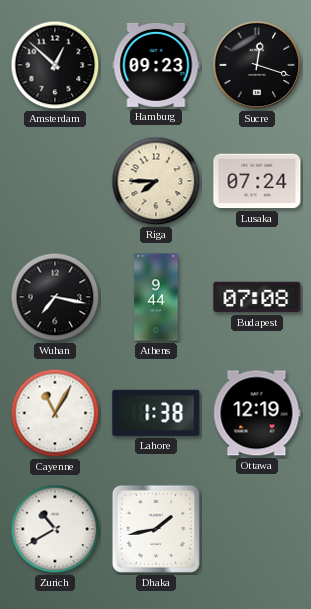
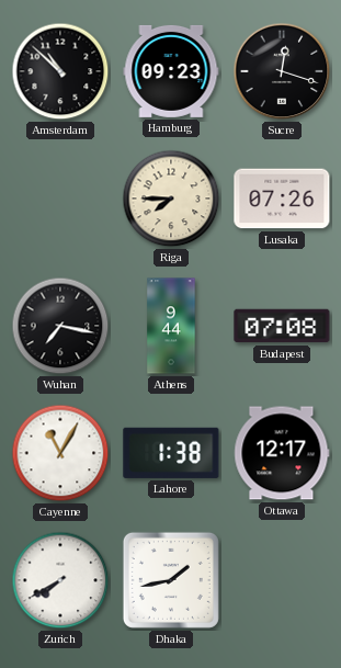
Amsterdam: 12:52 -> 10:52 (60, 71)
Lusaka: 07:24 -> 07:26 (282, 199)
Ottawa: 12:19 -> 12:17 (282, 453)
Zurich: 10:40 -> 7:40 (60, 580)
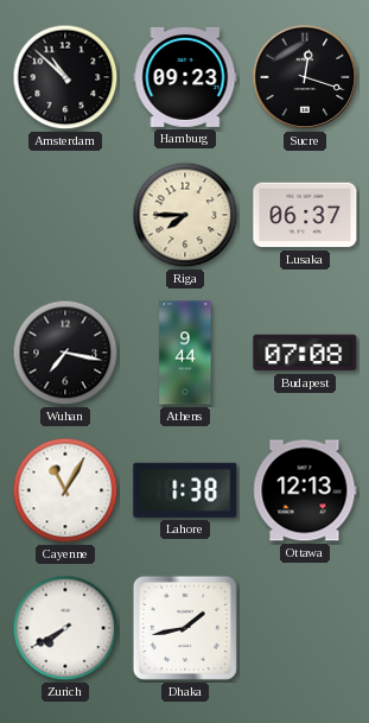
Lusaka: 07:26 -> 06:37 (305, 215)
Ottawa: 12:17 -> 12:13 (305, 490)
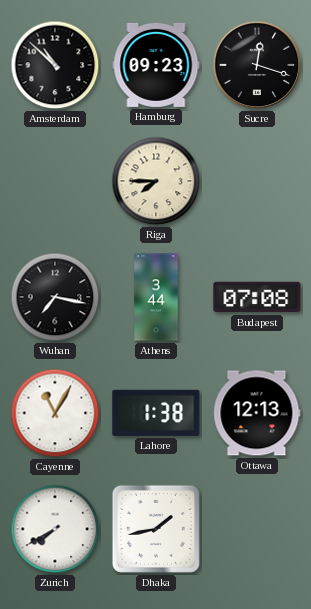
Lusaka: 06:37 -> none (305, 215)
Athens: 9:44 -> 3:44 (156, 297)
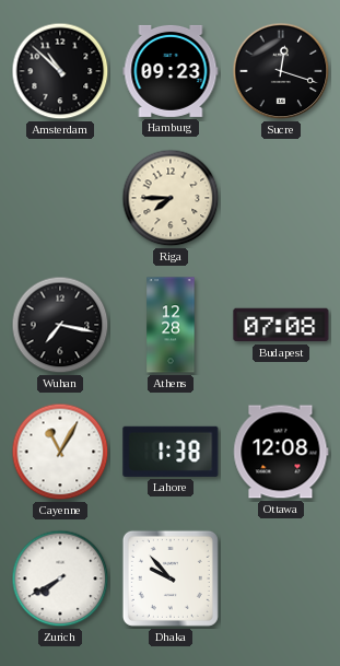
Athens: 3:44 -> 12:28 (171, 325)
Ottawa: 12:13 -> 12:08 (281, 452)
Dhaka: 1:43 -> 9:53 (171, 579)
